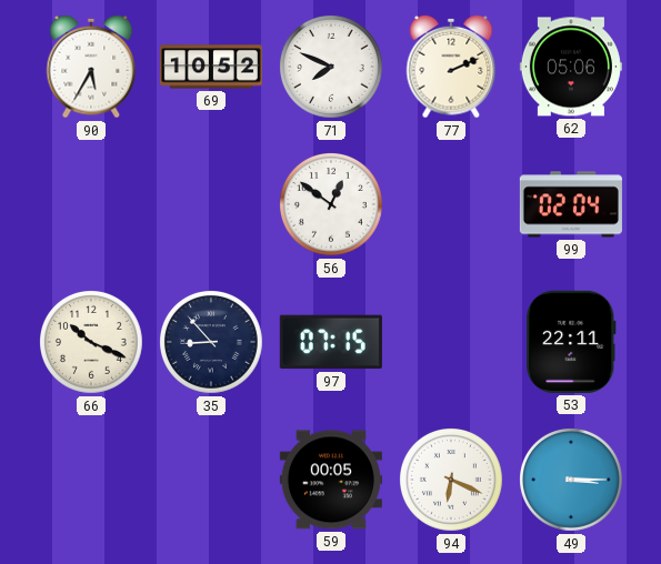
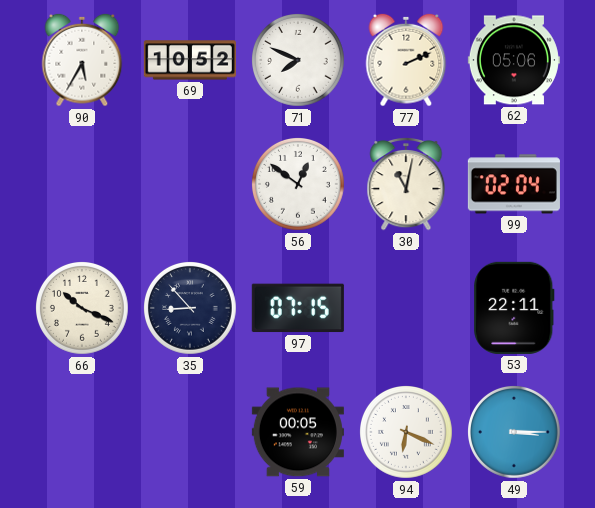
30: none -> 11:02 (406, 184)
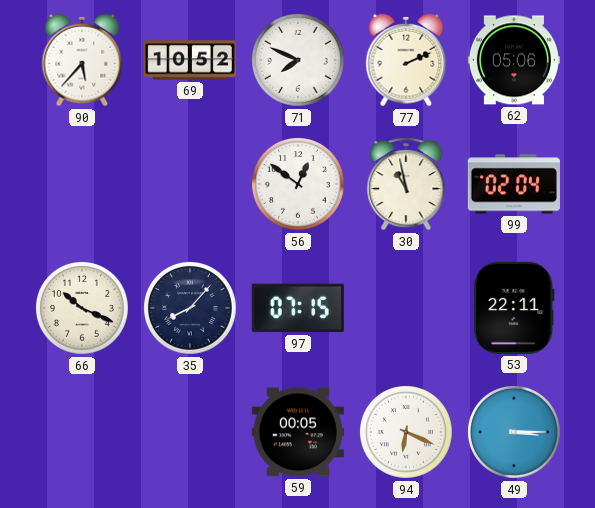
90: 5:35 -> 5:37 (82, 60)
30: 11:02 -> 10:58 (406, 184)
35: 8:53 -> 8:07 (191, 309)
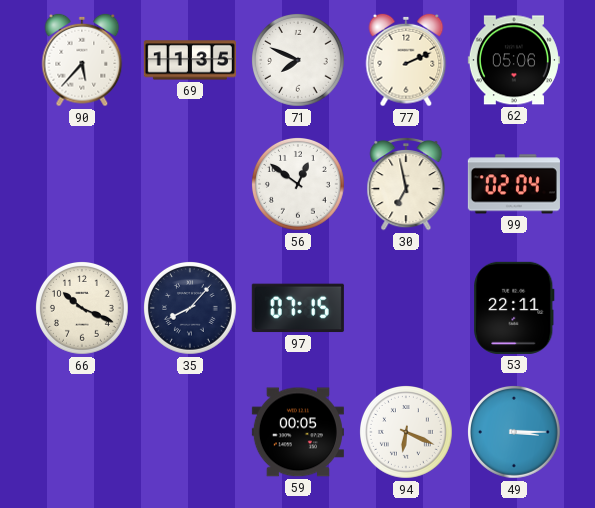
69: 10:52 -> 11:35 (190, 60)
30: 10:58 -> 6:58 (406, 184)
